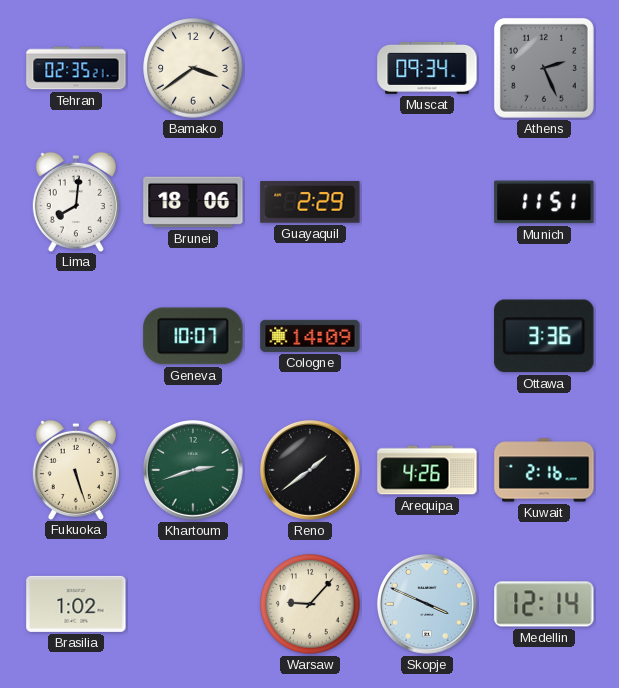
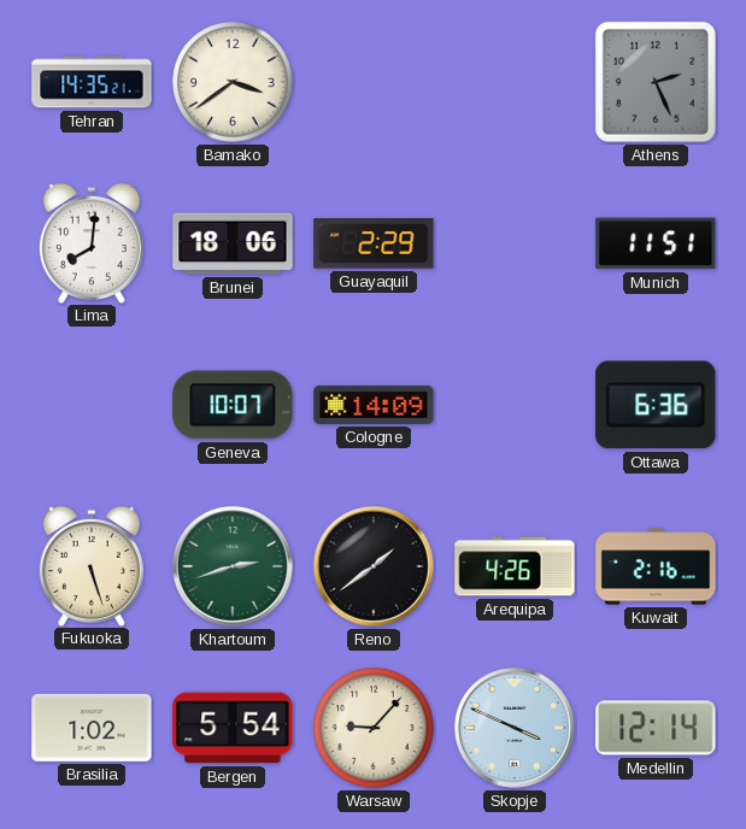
Tehran: 02:35 -> 14:35 (92, 82)
Muscat: 09:34 -> none (427, 68)
Ottawa: 3:36 -> 6:36 (656, 405)
Bergen: none -> 5:54 (233, 728)
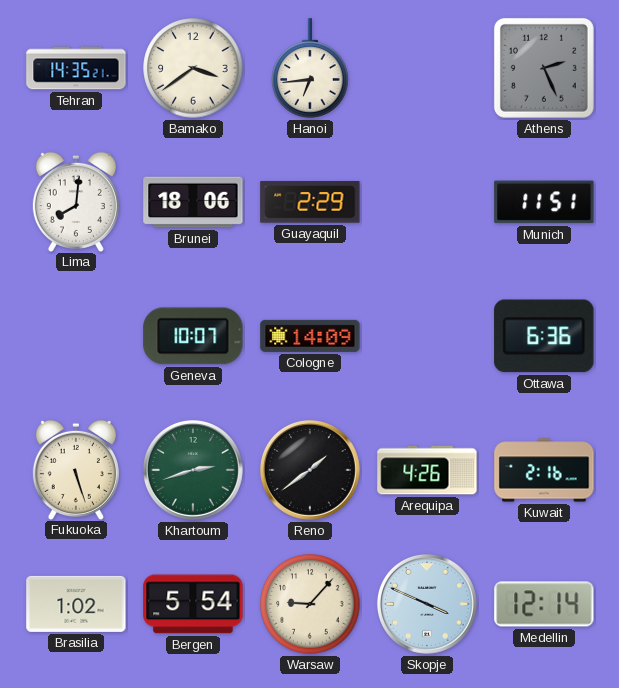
Hanoi: none -> 6:44 (310, 68)
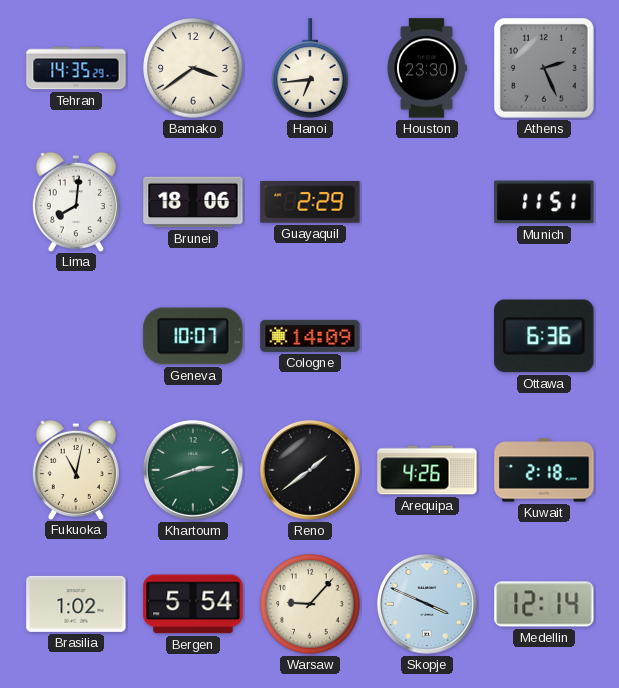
Tehran: 14:35:21 -> 14:35:29 (76, 68)
Houston: none -> 23:30 (427, 68)
Fukuoka: 5:27 -> 11:02 (76, 469)
Kuwait: 2:16 -> 2:18 (544, 470)
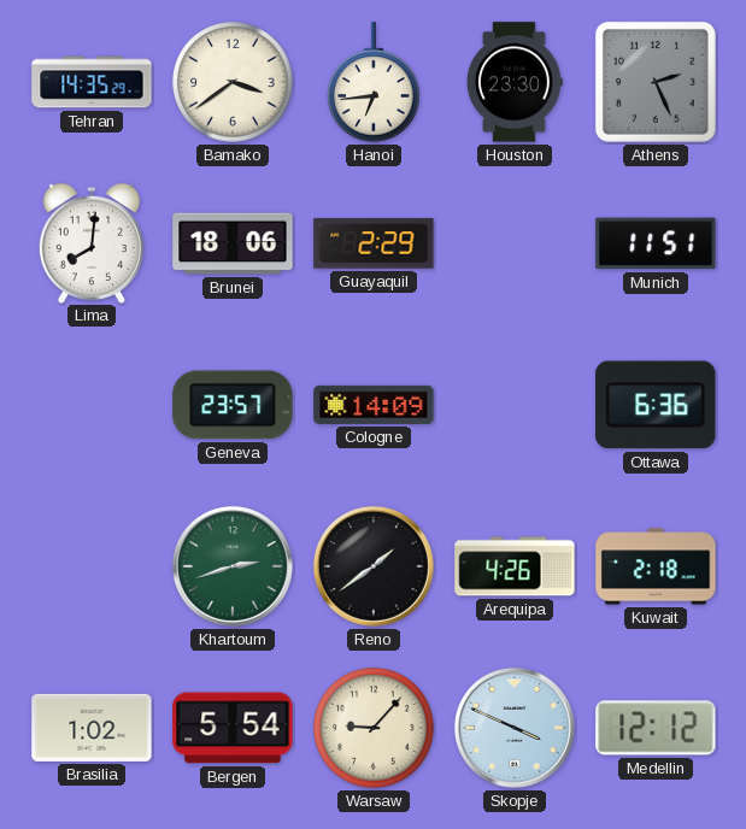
Geneva: 10:07 -> 23:57 (233, 405)
Fukuoka: 11:02 -> none (76, 469)
Medellin: 12:14 -> 12:12 (656, 728)
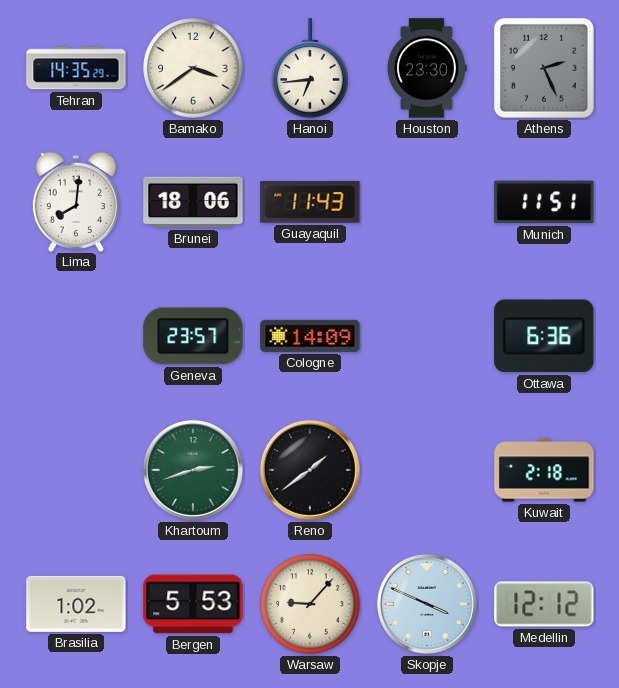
Guayaquil: 2:29 -> 11:43 (310, 202)
Arequipa: 4:26 -> none (515, 566)
Bergen: 5:54 -> 5:53 (193, 604)
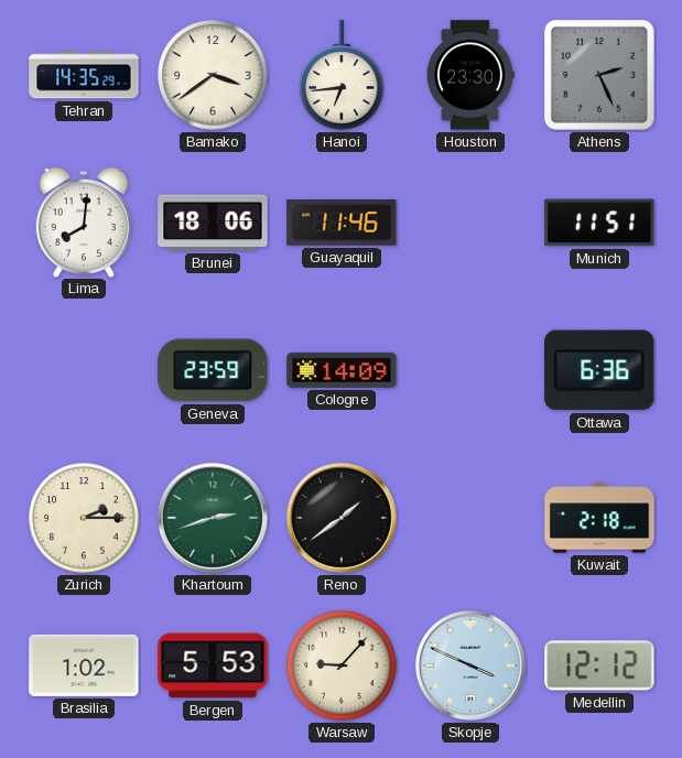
Guayaquil: 11:43 -> 11:46 (342, 223)
Geneva: 23:57 -> 23:59 (213, 370)
Zurich: none -> 2:15 (84, 518)
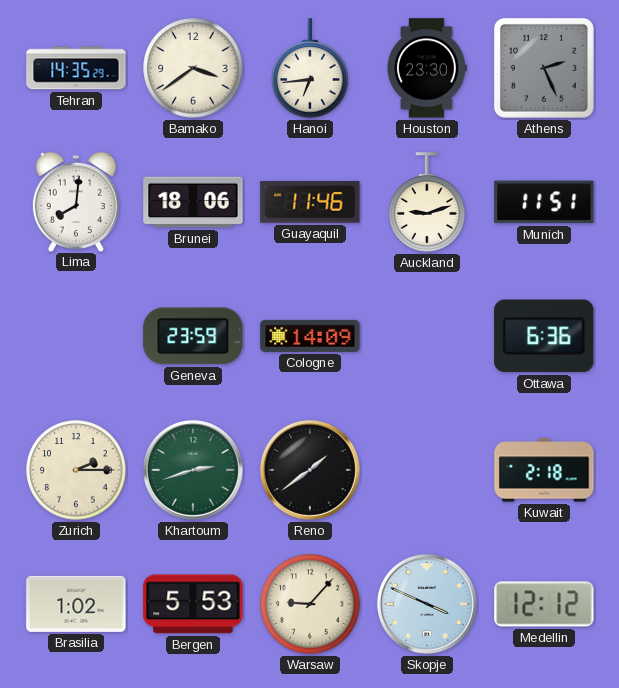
Auckland: none -> 9:12 (427, 202)
